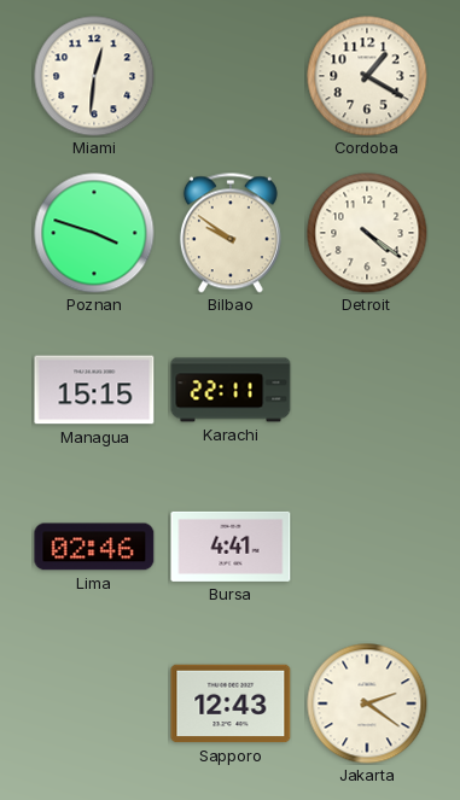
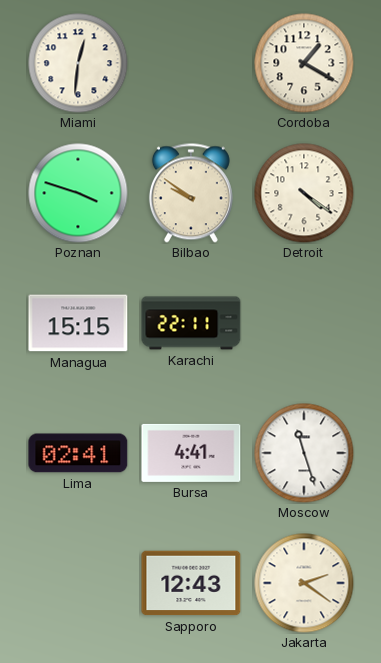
Lima: 02:46 -> 02:41 (78, 453)
Moscow: none -> 11:27 (304, 453)
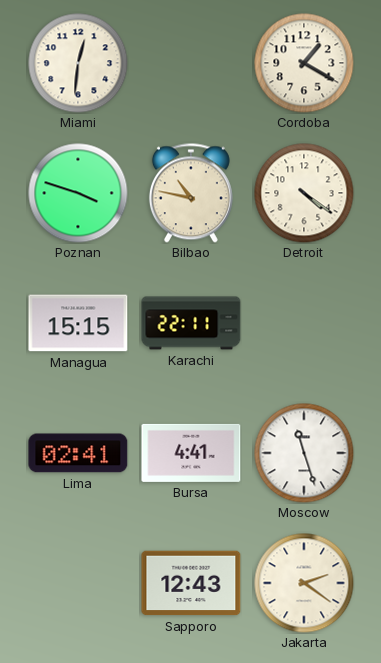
Bilbao: 9:51 -> 10:47 (191, 193)
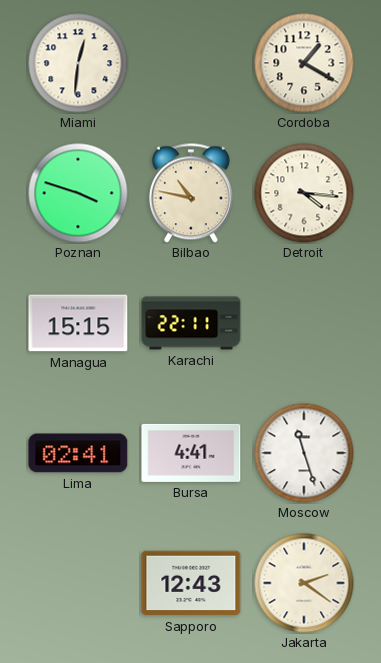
Detroit: 4:21 -> 4:16 (304, 193)
